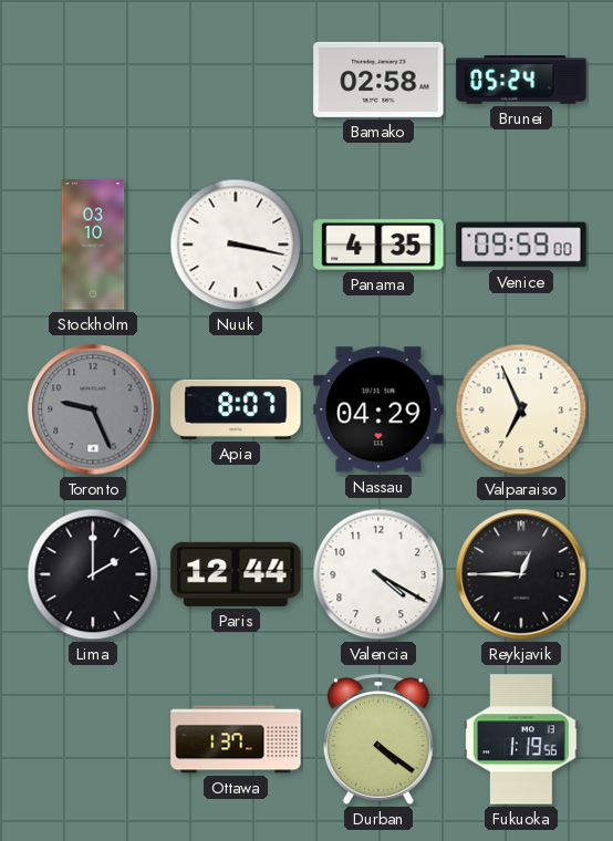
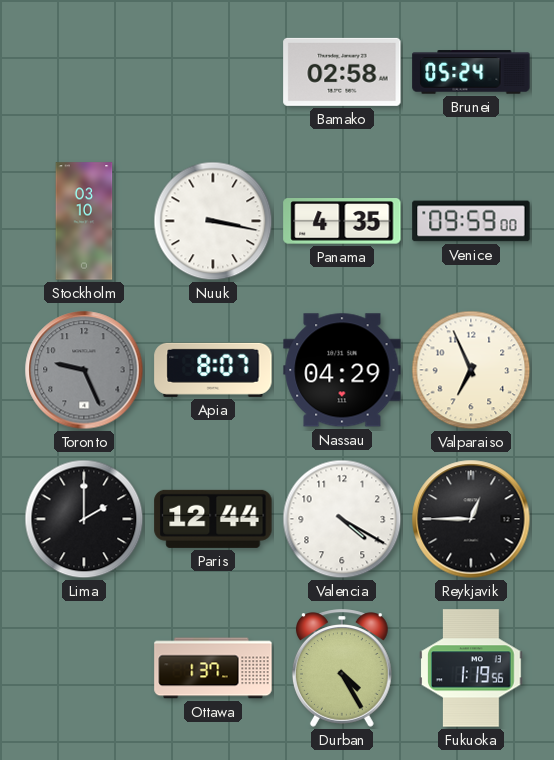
Durban: 4:21 -> 4:25 (342, 668)
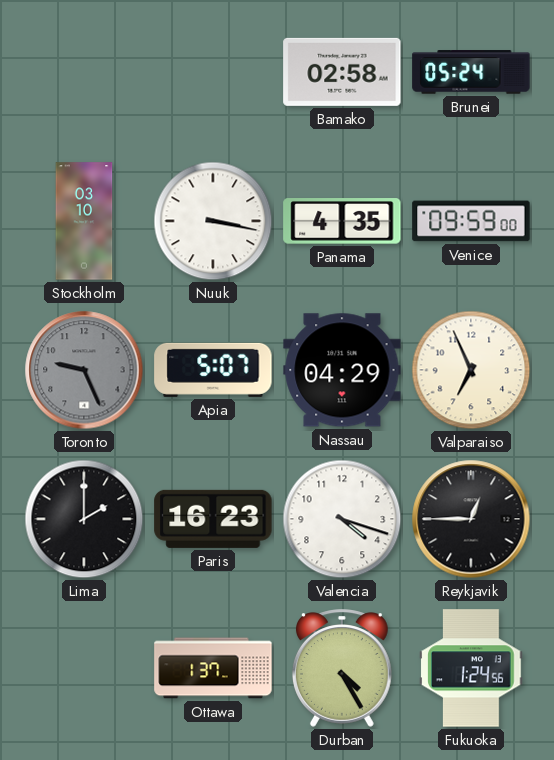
Apia: 8:07 -> 5:07 (213, 370)
Paris: 12:44 -> 16:23 (213, 519)
Valencia: 4:20 -> 4:18 (342, 519)
Fukuoka: 1:19 -> 1:24 (471, 668)
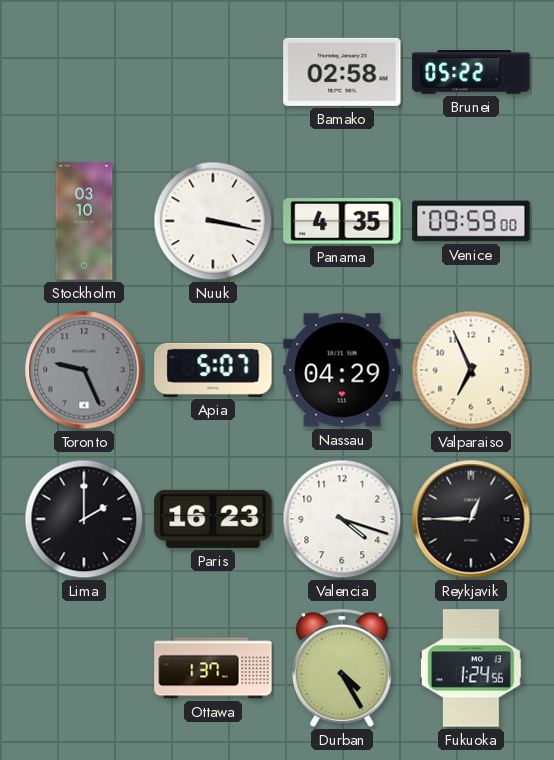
Brunei: 05:24 -> 05:22 (471, 72)
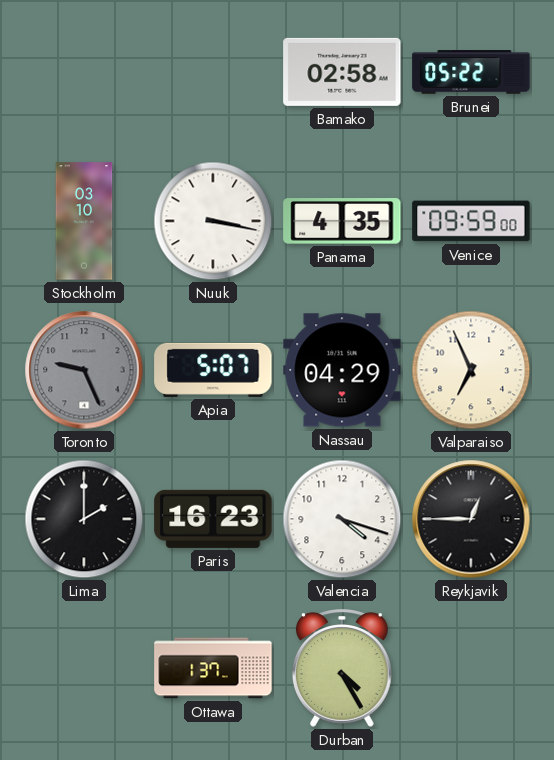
Fukuoka: 1:24 -> none (471, 668)
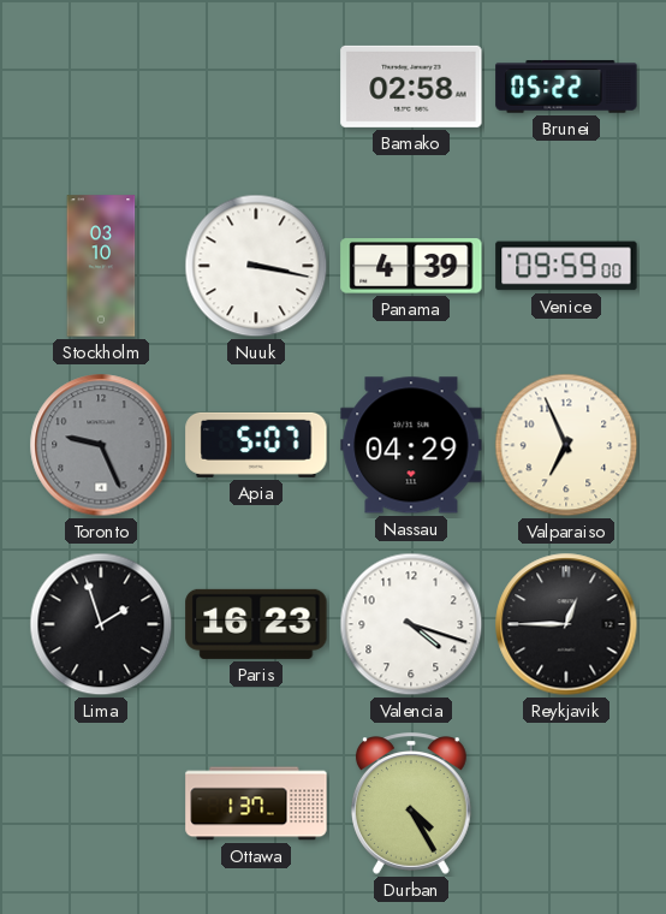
Panama: 4:35 -> 4:39 (411, 266)
Lima: 2:00 -> 1:57 (101, 624)
